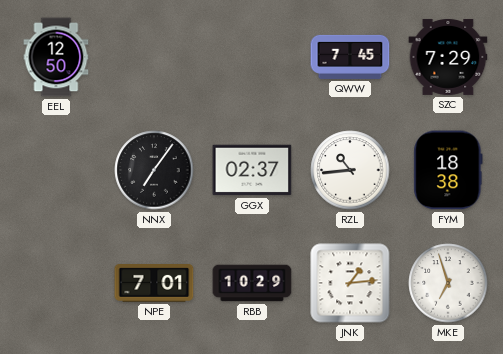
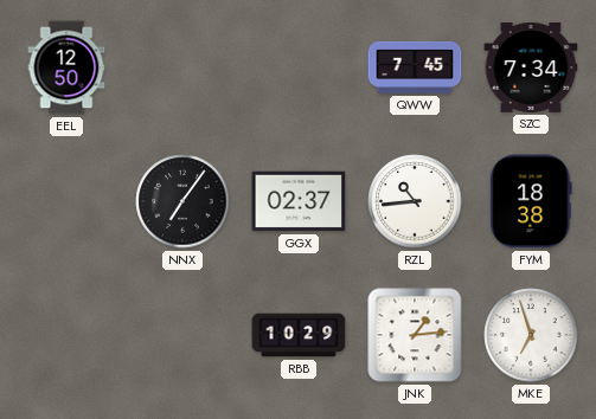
SZC: 7:29 -> 7:34 (531, 67)
NPE: 7:01 -> none (154, 284)
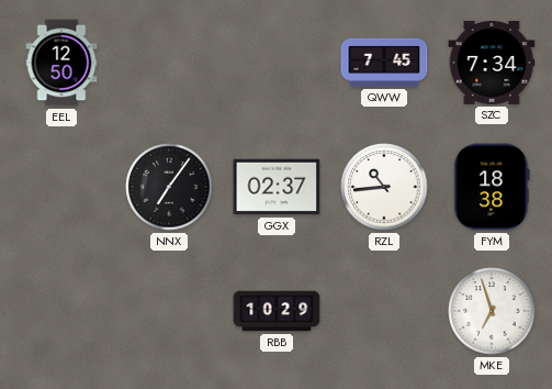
JNK: 1:14 -> none (415, 335)
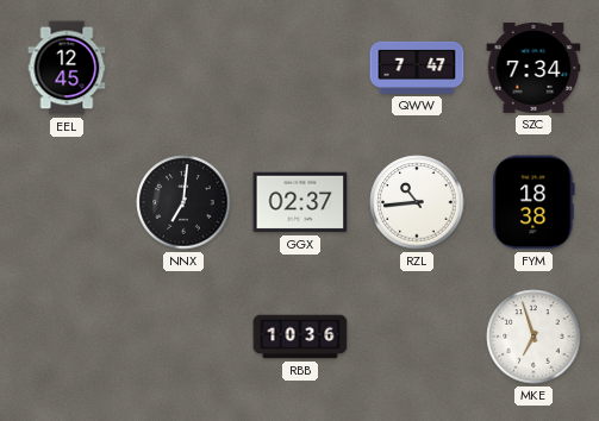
EEL: 12:50 -> 12:45 (67, 68)
QWW: 7:45 -> 7:47 (417, 68)
NNX: 7:06 -> 7:01 (183, 202)
RBB: 10:29 -> 10:36 (300, 337)
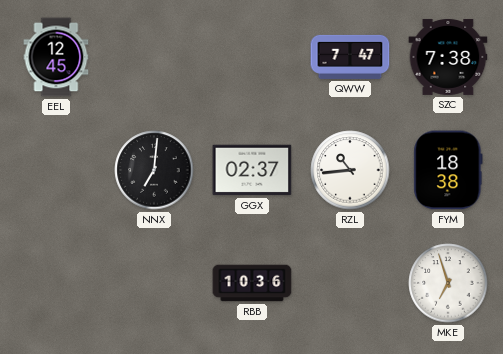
SZC: 7:34 -> 7:38 (448, 57)
